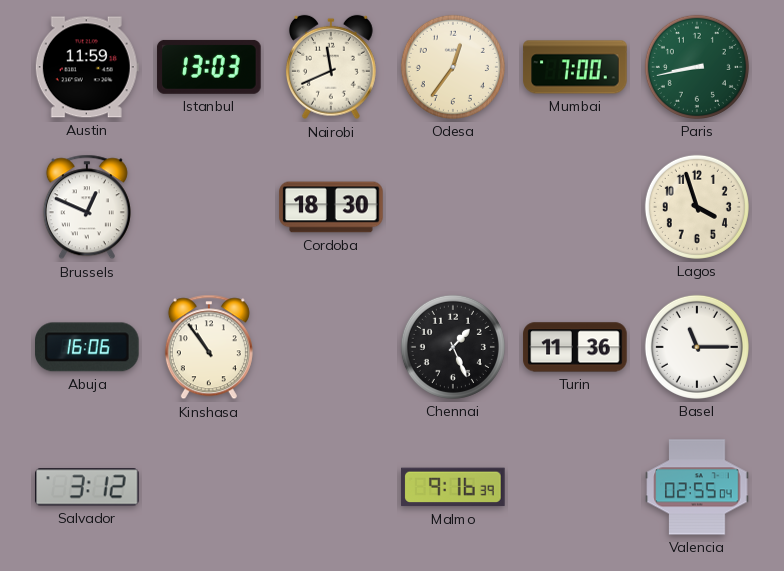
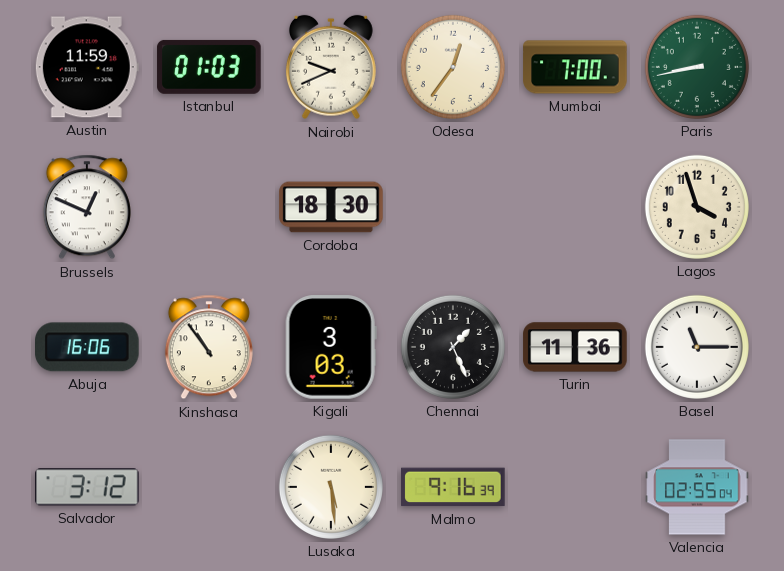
Istanbul: 13:03 -> 01:03 (209, 67)
Nairobi: 11:41 -> 9:41 (331, 67)
Kigali: none -> 3:03 (331, 347)
Lusaka: none -> 5:29 (331, 487)
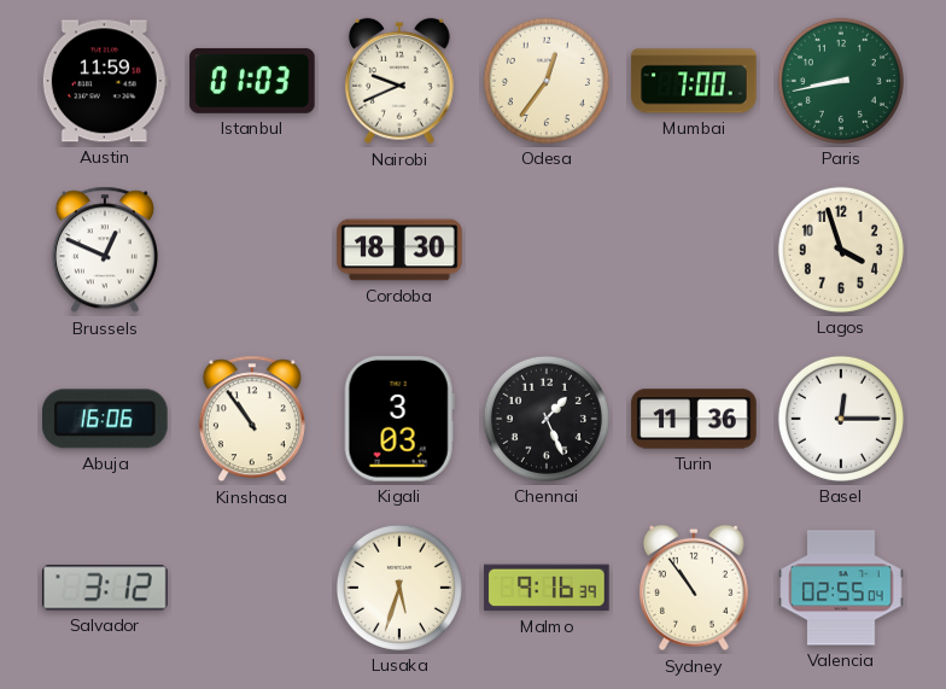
Basel: 11:15 -> 12:15 (841, 419)
Lusaka: 5:29 -> 5:33 (399, 588)
Sydney: none -> 10:54 (694, 588)
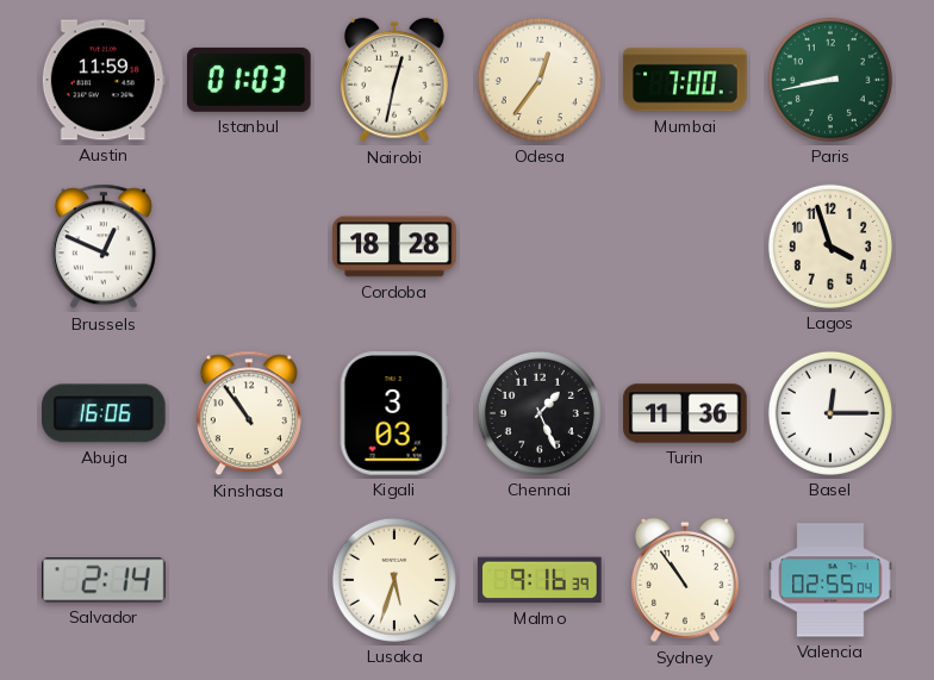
Nairobi: 9:41 -> 12:32 (394, 80)
Cordoba: 18:30 -> 18:28 (394, 247)
Salvador: 3:12 -> 2:14 (105, 580)
